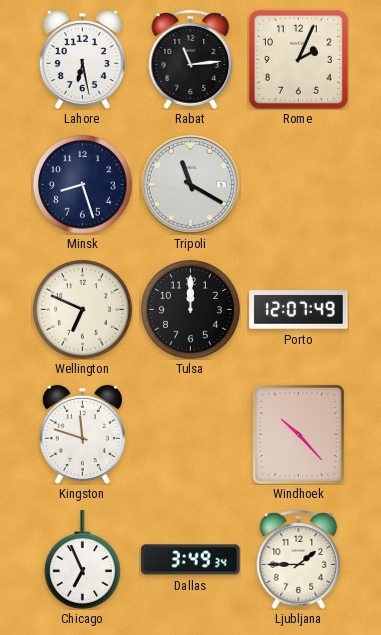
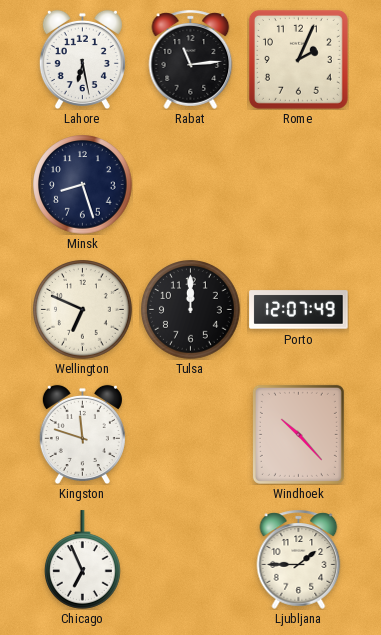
Tripoli: 11:20 -> none (190, 184)
Dallas: 3:49 -> none (191, 560)
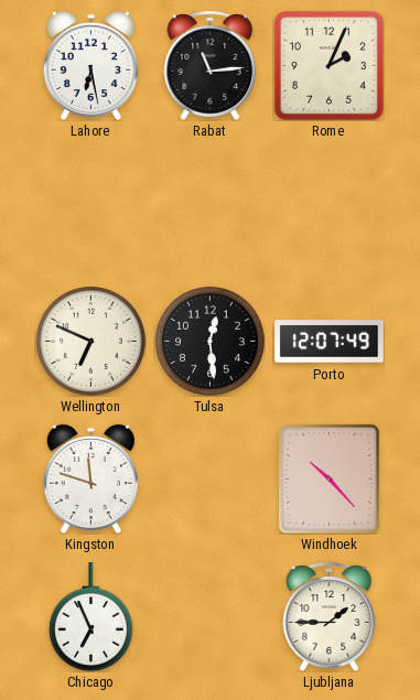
Minsk: 8:27 -> none (83, 185)
Tulsa: 12:00 -> 12:29 (211, 342)
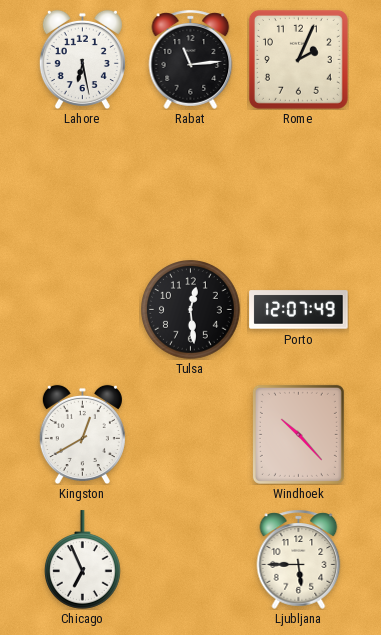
Wellington: 6:49 -> none (91, 342)
Kingston: 11:48 -> 12:40 (82, 434)
Ljubljana: 1:45 -> 5:45 (299, 559)
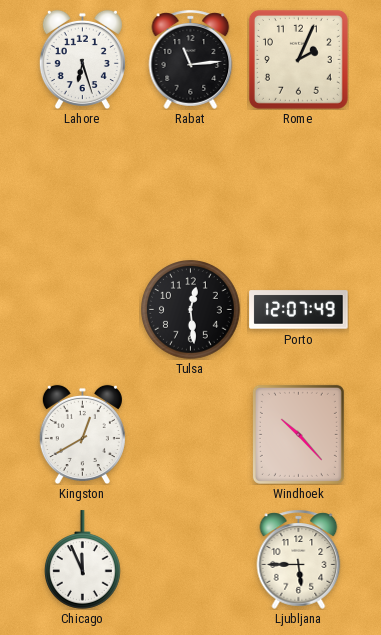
Lahore: 6:28 -> 6:27 (82, 59)
Chicago: 6:56 -> 11:56 (83, 560)
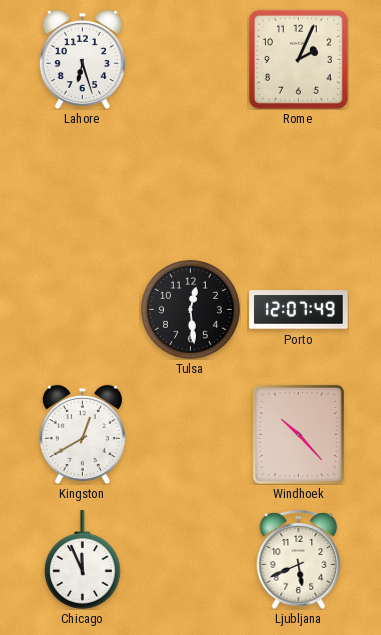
Rabat: 11:14 -> none (191, 59)
Ljubljana: 5:45 -> 5:41 (299, 559)
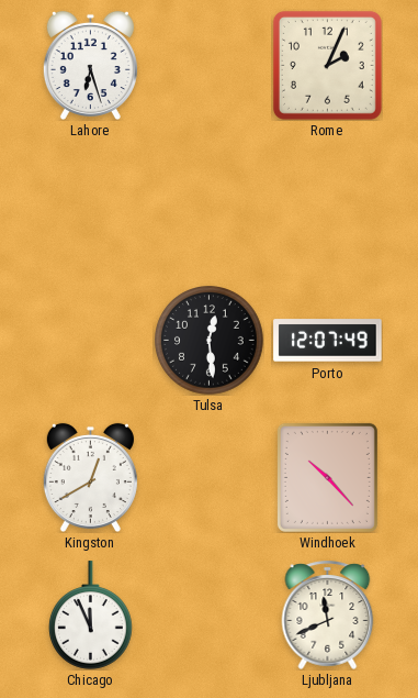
Ljubljana: 5:41 -> 11:41 (328, 614)
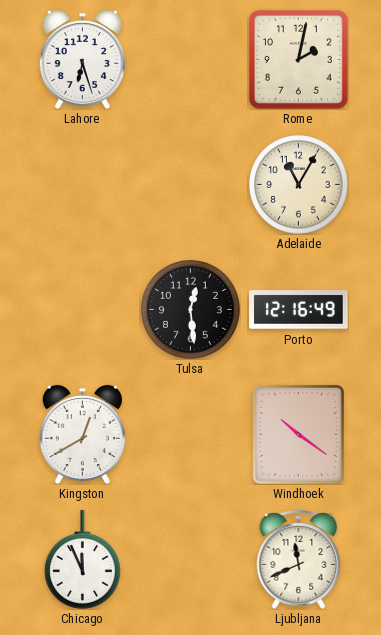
Rome: 2:04 -> 2:02 (298, 59)
Adelaide: none -> 11:05 (299, 185)
Porto: 12:07 -> 12:16 (299, 310)
Windhoek: 10:23 -> 10:21 (298, 434)
